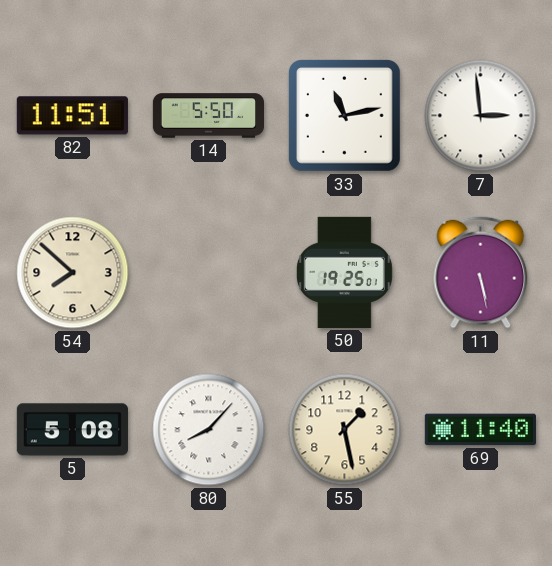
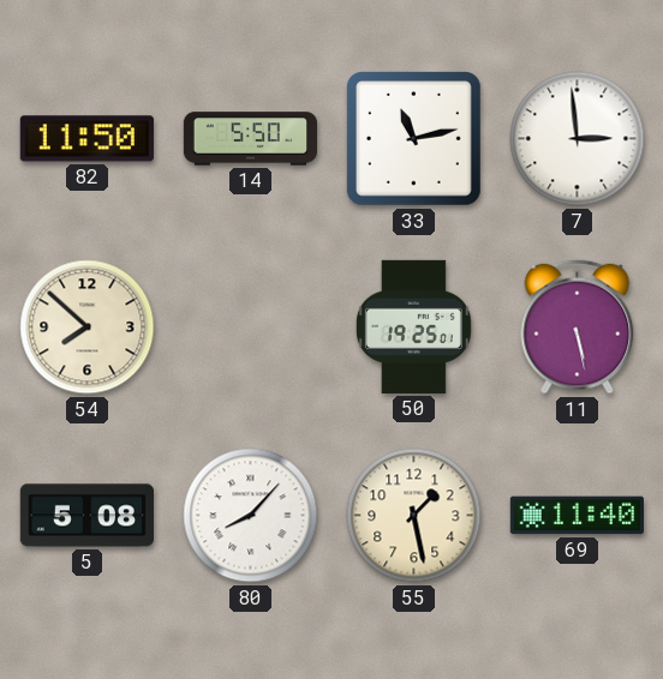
82: 11:51 -> 11:50 (86, 139)
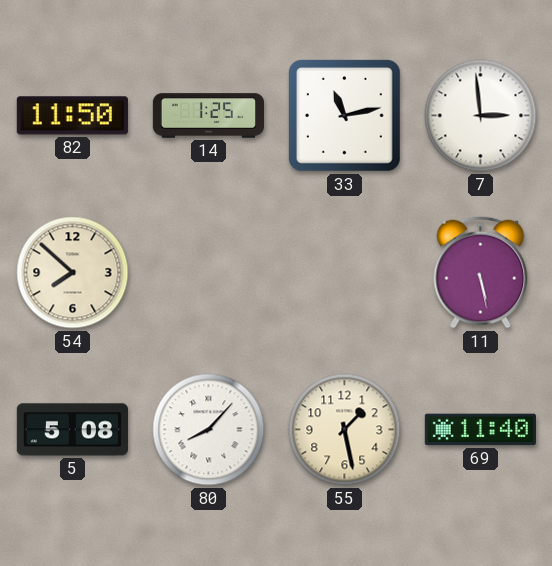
14: 5:50 -> 1:25 (208, 116)
50: 19:25 -> none (413, 326)
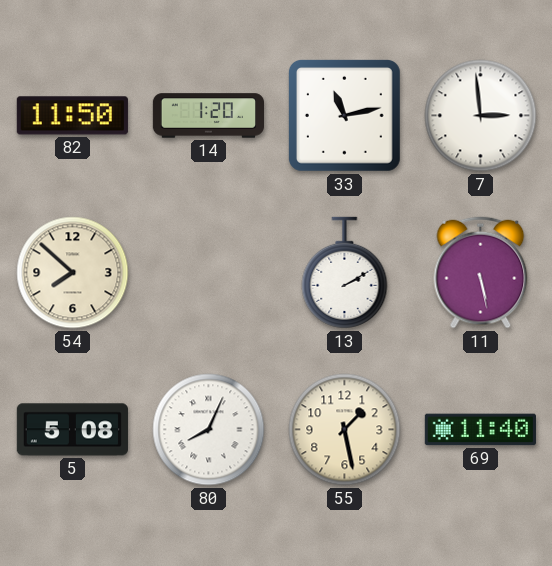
14: 1:25 -> 1:20 (208, 116)
13: none -> 2:10 (345, 273)
80: 8:07 -> 8:04 (209, 430)
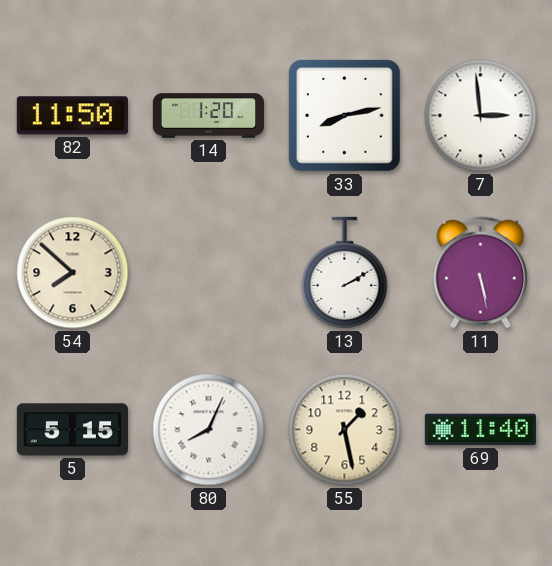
33: 11:13 -> 8:13 (344, 115)
5: 5:08 -> 5:15 (72, 430)
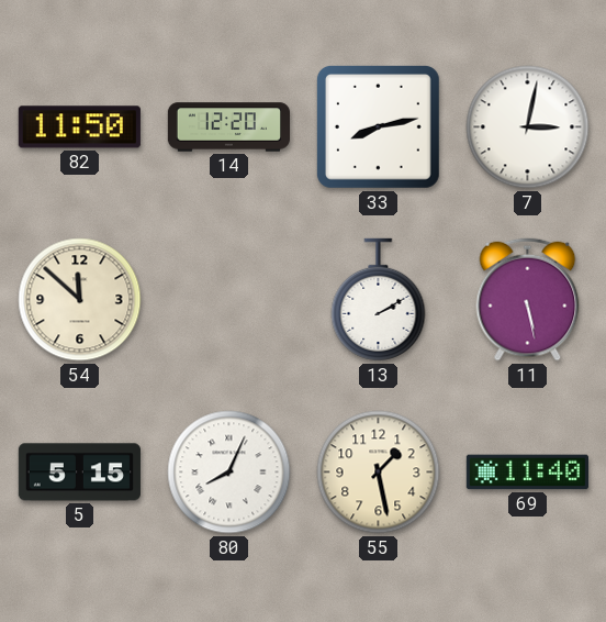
14: 1:20 -> 12:20 (228, 127)
7: 2:59 -> 3:02 (528, 127)
54: 7:52 -> 11:52 (80, 300)
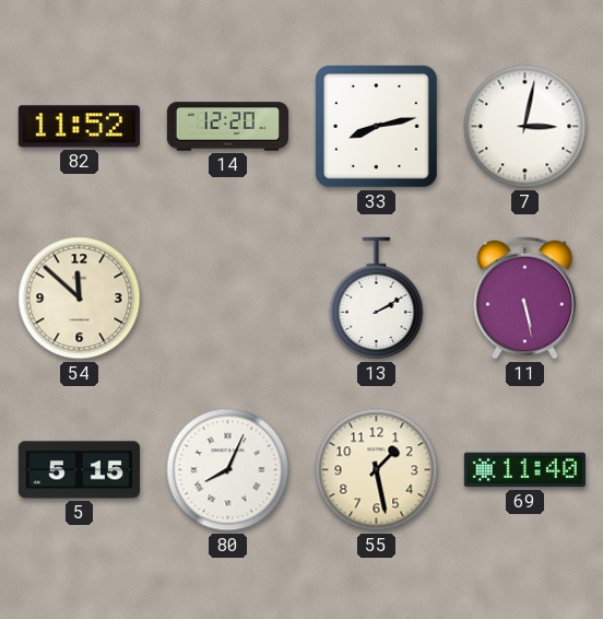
82: 11:50 -> 11:52 (79, 127)
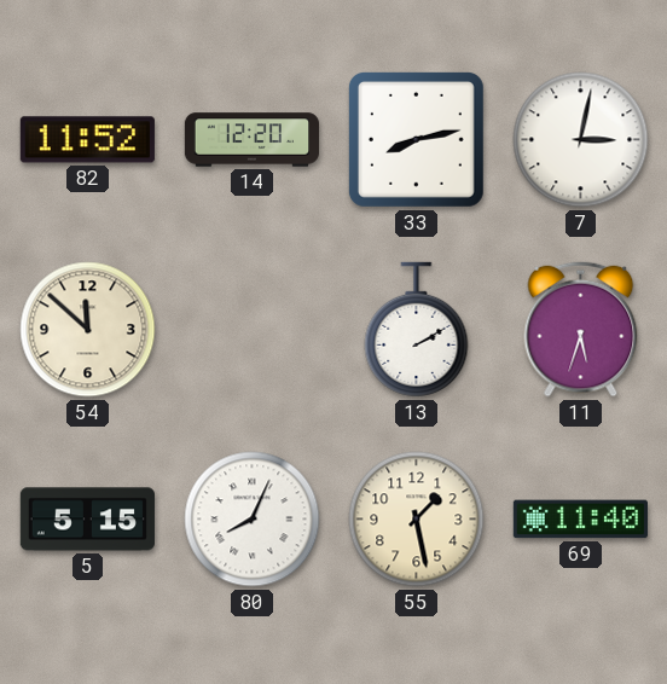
11: 5:28 -> 5:33 (581, 330)
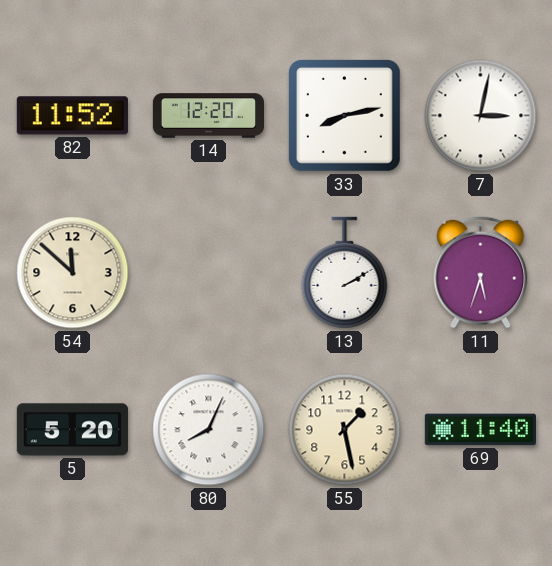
5: 5:15 -> 5:20 (72, 430)
